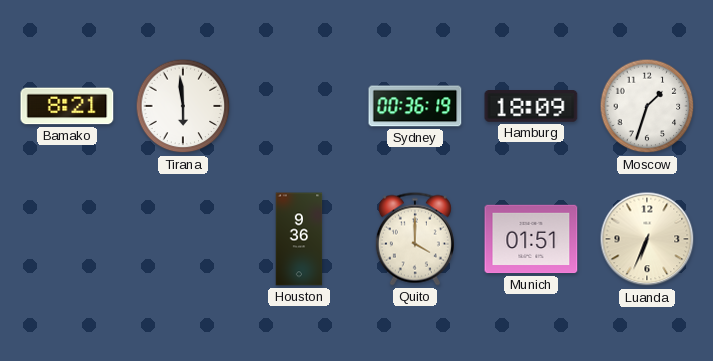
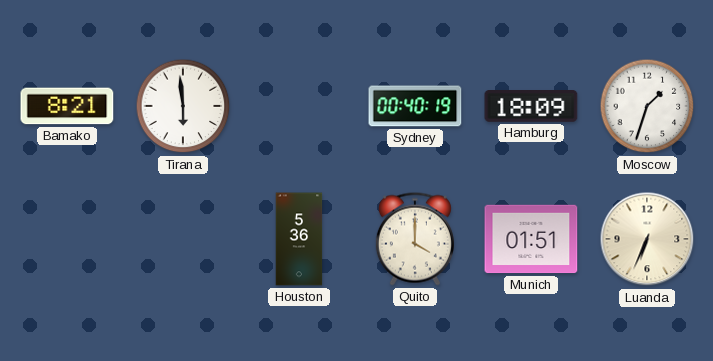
Sydney: 00:36 -> 00:40 (415, 106)
Houston: 9:36 -> 5:36 (299, 239)
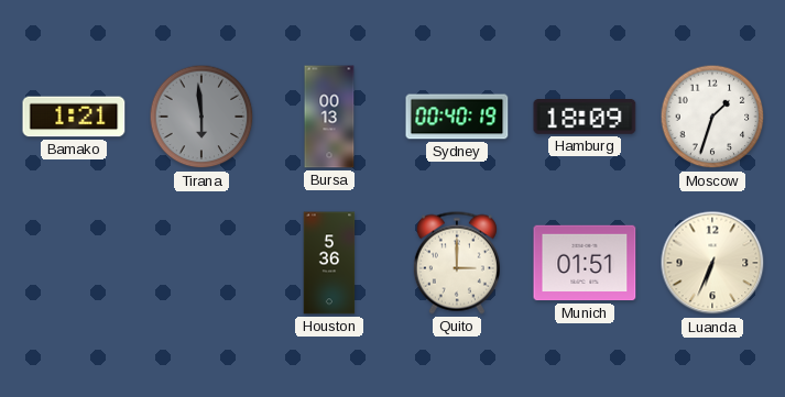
Bamako: 8:21 -> 1:21 (74, 117)
Tirana dial: white -> grey (201, 117)
Bursa: none -> 00:13 (329, 117)
Quito: 4:00 -> 3:00 (457, 263)
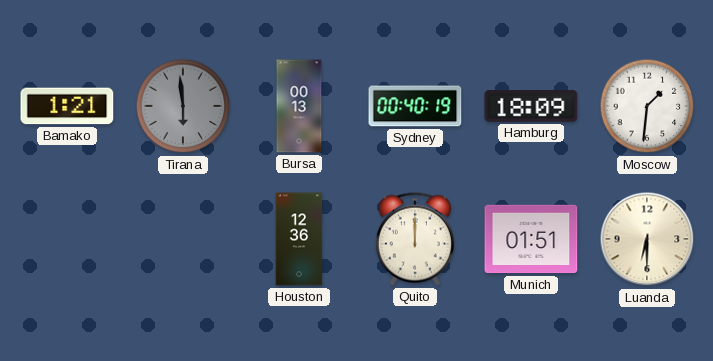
Moscow: 1:33 -> 1:31 (647, 106)
Houston: 5:36 -> 12:36 (299, 239)
Quito: 3:00 -> 12:00 (415, 239)
Luanda: 6:34 -> 6:30 (647, 239)
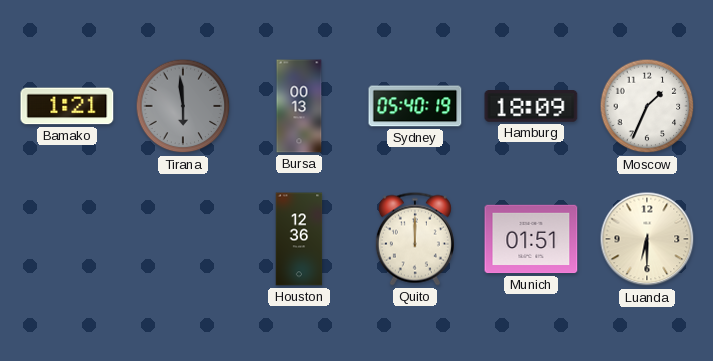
Sydney: 00:40 -> 05:40 (415, 106)
Moscow: 1:31 -> 1:34 (647, 106)
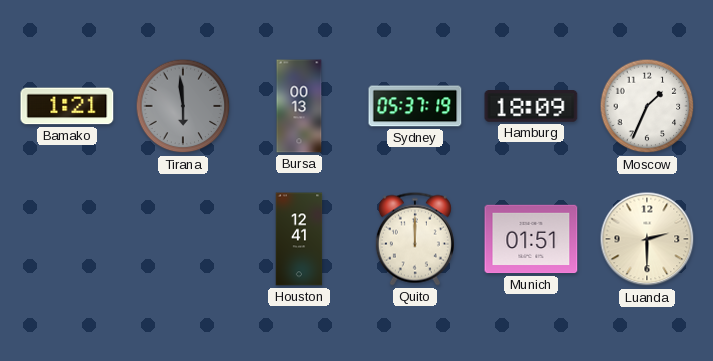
Sydney: 05:40 -> 05:37 (415, 106)
Houston: 12:36 -> 12:41 (299, 239)
Luanda: 6:30 -> 2:30 (647, 239)
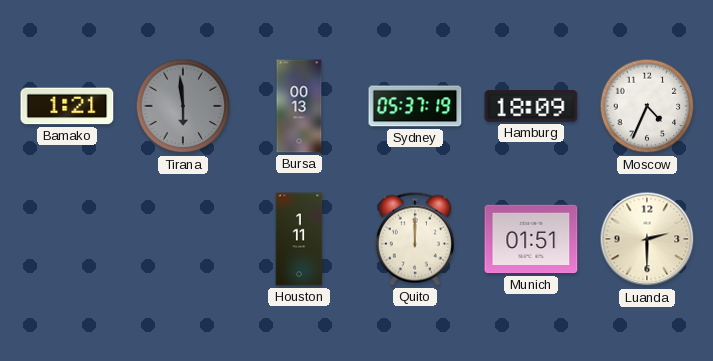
Moscow: 1:34 -> 4:34 (647, 106)
Houston: 12:41 -> 1:11 (299, 239)
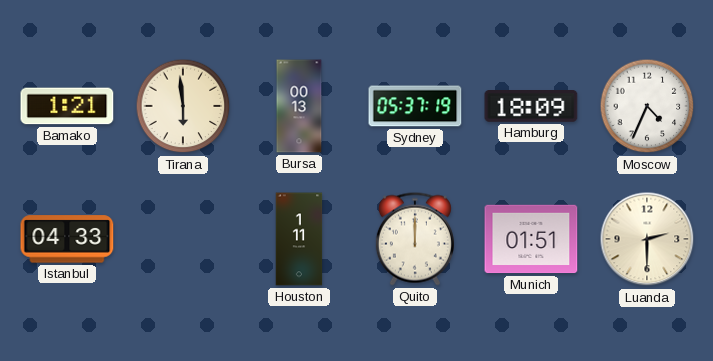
Tirana dial: grey -> cream (183, 106)
Istanbul: none -> 04:33 (67, 239)
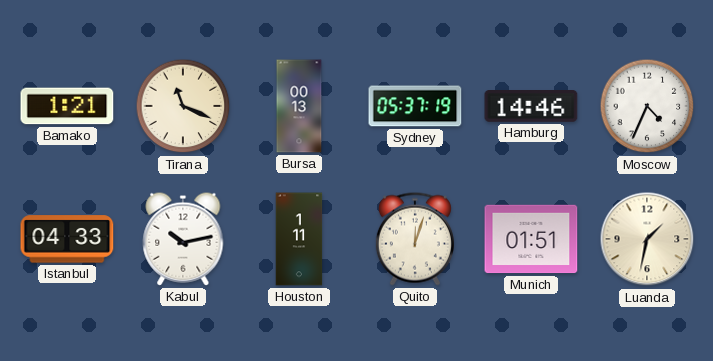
Tirana: 5:59 -> 11:19 (183, 106)
Hamburg: 18:09 -> 14:46 (531, 107)
Kabul: none -> 10:13 (183, 239)
Quito: 12:00 -> 12:03 (415, 239)
Luanda: 2:30 -> 1:32 (647, 239)
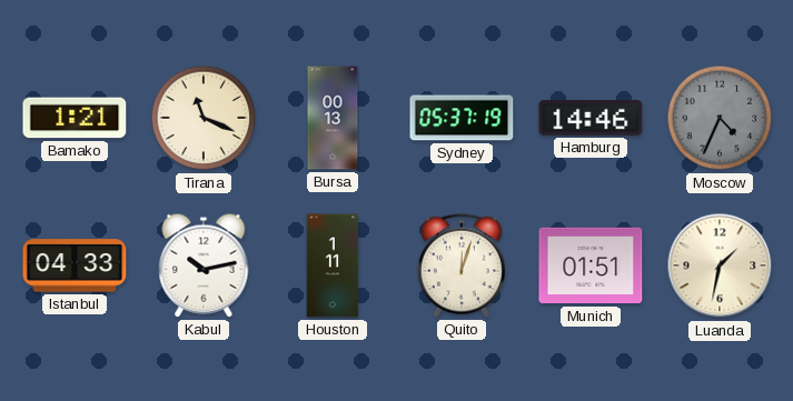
Moscow dial: white -> grey (720, 118)
